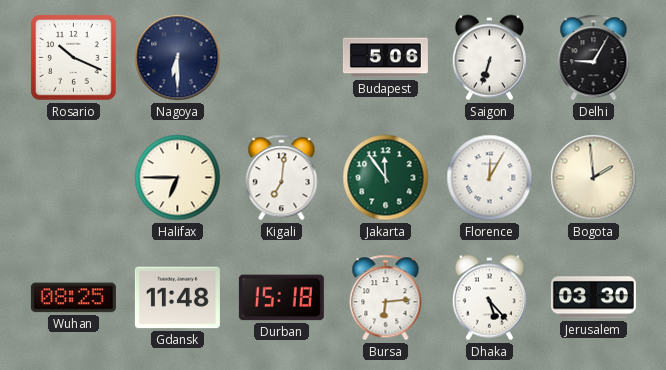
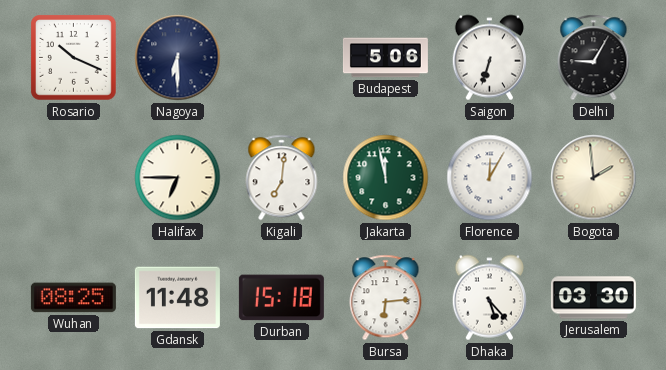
Jakarta: 11:54 -> 11:58 (386, 178)
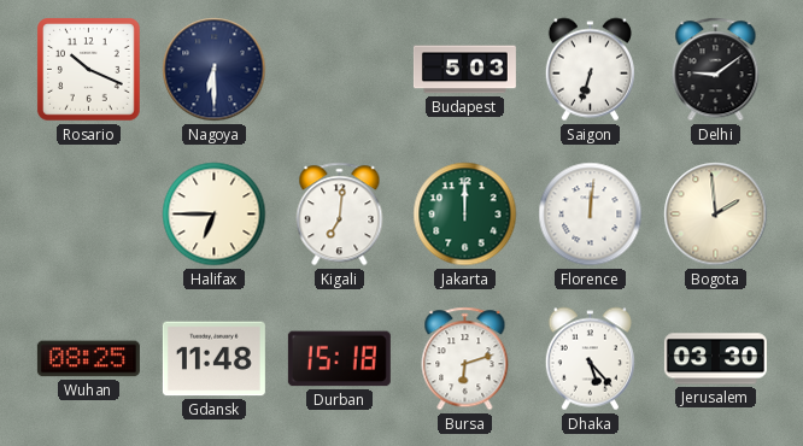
Budapest: 5:06 -> 5:03 (464, 70)
Delhi: 9:05 -> 9:09 (716, 70)
Jakarta: 11:58 -> 12:00 (465, 215)
Florence: 12:05 -> 12:01 (591, 215)
Bursa: 6:14 -> 6:12 (465, 359)
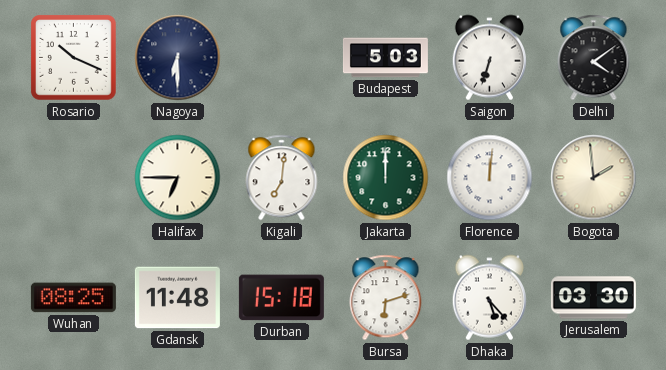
Delhi: 9:09 -> 4:09 (594, 58)
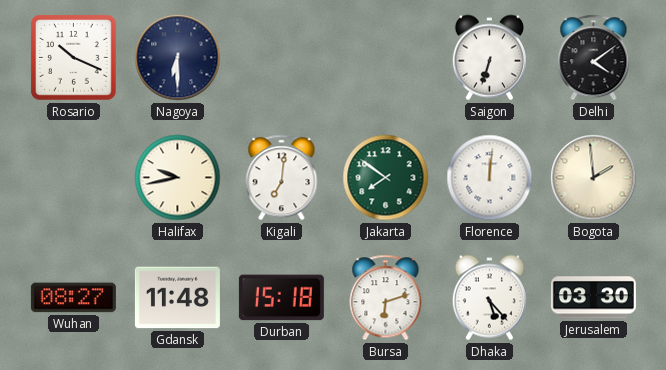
Budapest: 5:03 -> none (385, 58)
Halifax: 6:45 -> 9:43 (178, 178)
Jakarta: 12:00 -> 7:51 (386, 178)
Wuhan: 08:25 -> 08:27 (73, 298)
